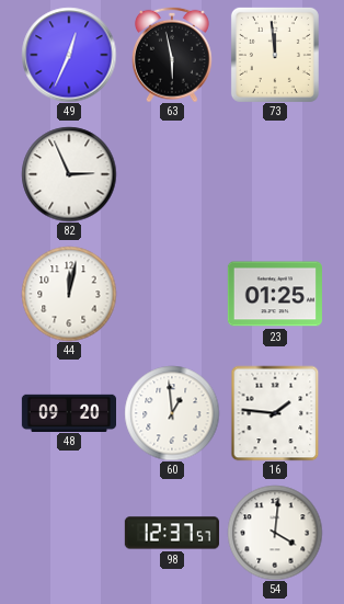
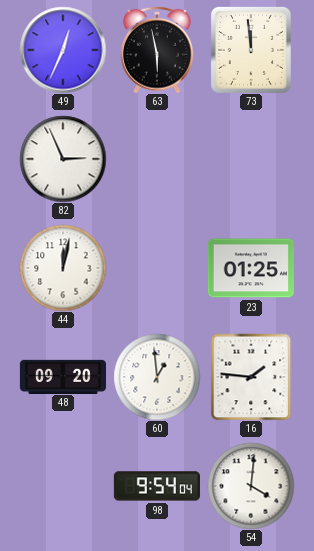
98: 12:37 -> 9:54 (156, 486)
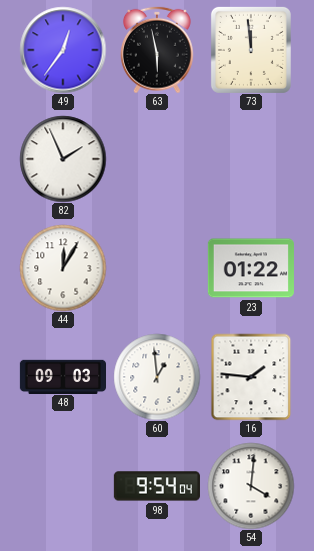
49: 12:34 -> 12:36 (63, 50)
82: 2:56 -> 1:56 (63, 159)
44: 12:02 -> 12:05 (63, 268)
23: 01:25 -> 01:22 (251, 268)
48: 09:20 -> 09:03 (62, 376)
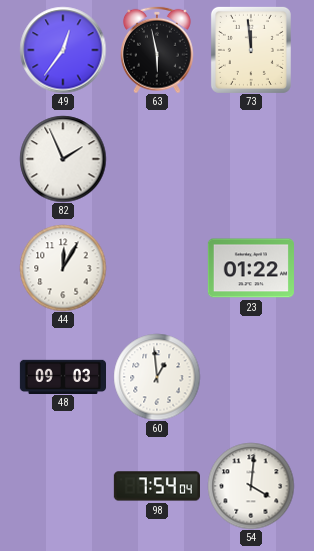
16: 1:46 -> none (251, 377)
98: 9:54 -> 7:54 (156, 486)
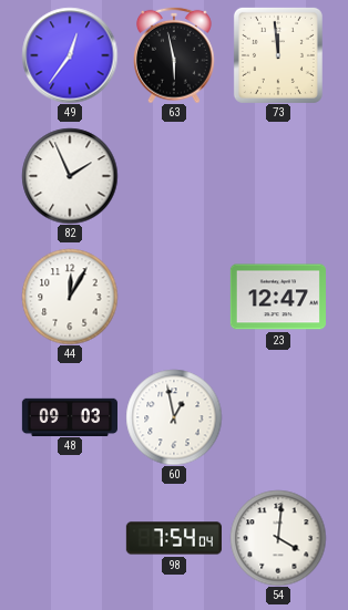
23: 01:22 -> 12:47 (278, 297)
60: 12:59 -> 12:58 (174, 417)
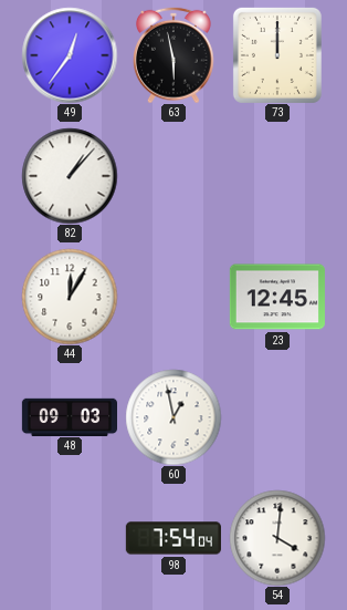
73: 11:59 -> 12:00 (277, 55)
82: 1:56 -> 1:07 (70, 176)
23: 12:47 -> 12:45 (277, 297)
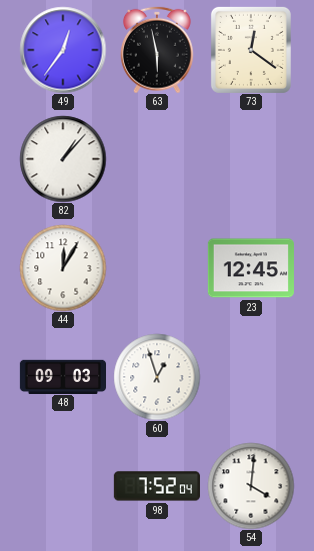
73: 12:00 -> 12:21 (251, 50)
60: 12:58 -> 12:57 (157, 377)
98: 7:54 -> 7:52 (156, 486)
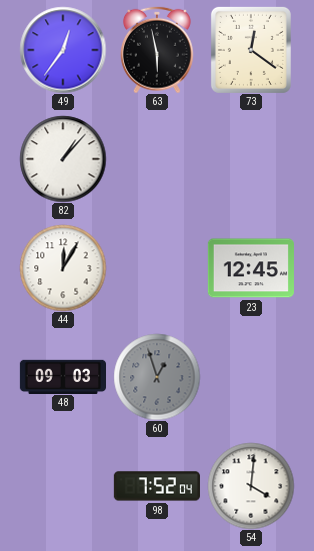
60 dial: white -> grey (157, 377)
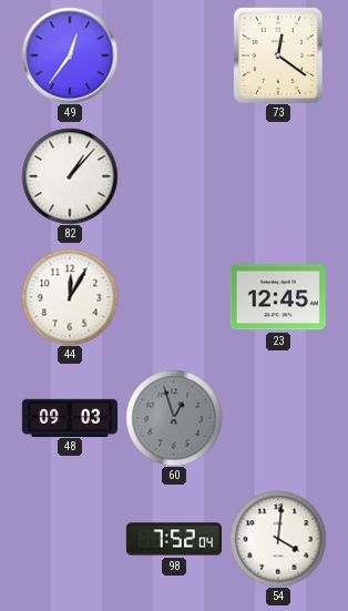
63: 5:58 -> none (158, 50)
